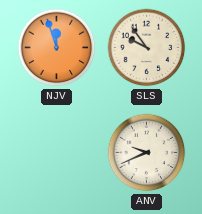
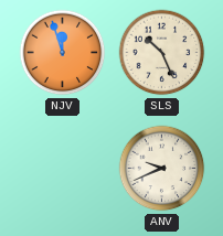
SLS: 9:54 -> 10:26 (162, 53)
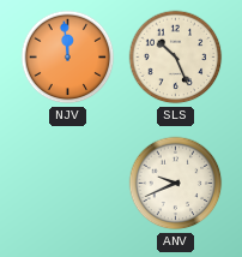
NJV: 11:57 -> 11:59 (68, 58)
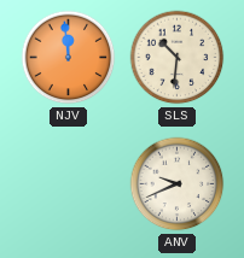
SLS: 10:26 -> 10:31 (178, 58)
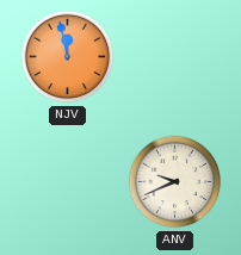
NJV: 11:59 -> 11:58 (68, 57)
SLS: 10:31 -> none (178, 58)
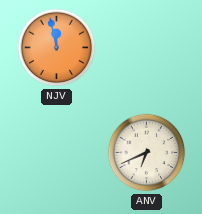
ANV: 9:41 -> 6:41 (147, 153)
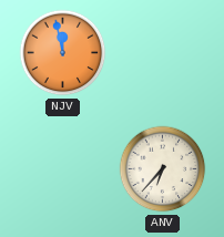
ANV: 6:41 -> 6:37 (163, 169)
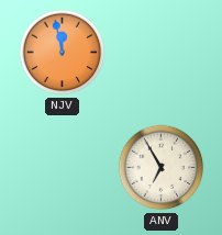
ANV: 6:37 -> 6:55 (162, 168)
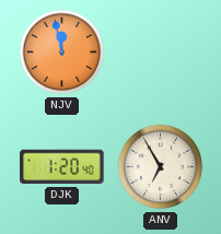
DJK: none -> 1:20 (62, 167)
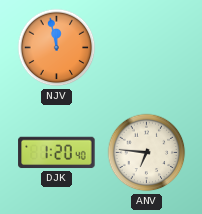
ANV: 6:55 -> 6:46 (147, 153)
